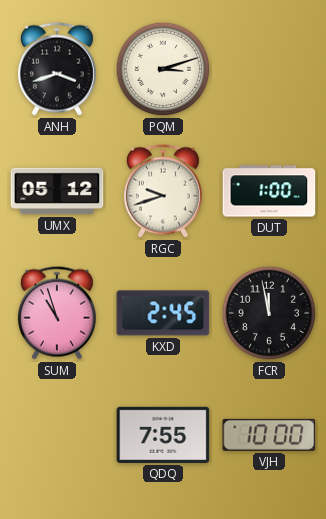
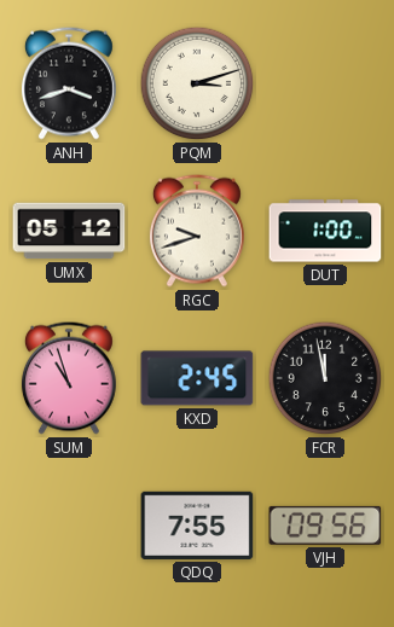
VJH: 10:00 -> 09:56 (325, 526)
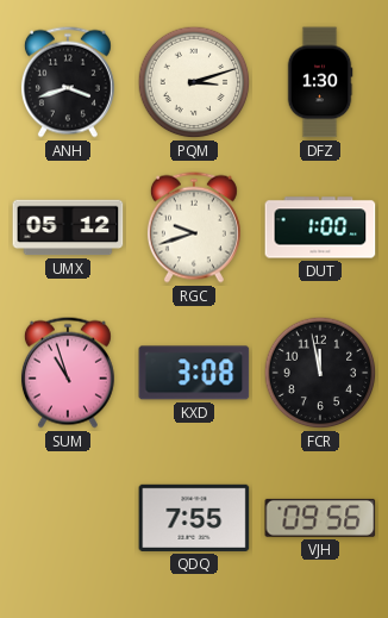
DFZ: none -> 1:30 (320, 82)
KXD: 2:45 -> 3:08 (194, 373)
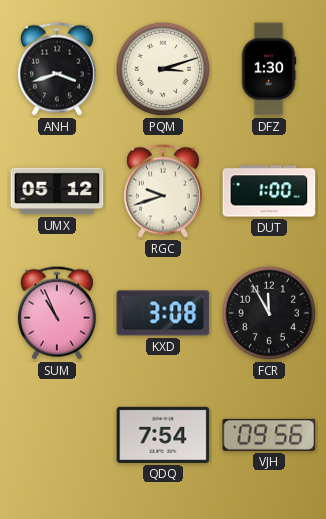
SUM: 10:57 -> 10:56 (57, 313)
FCR: 11:58 -> 11:55 (269, 313)
QDQ: 7:55 -> 7:54 (163, 435)
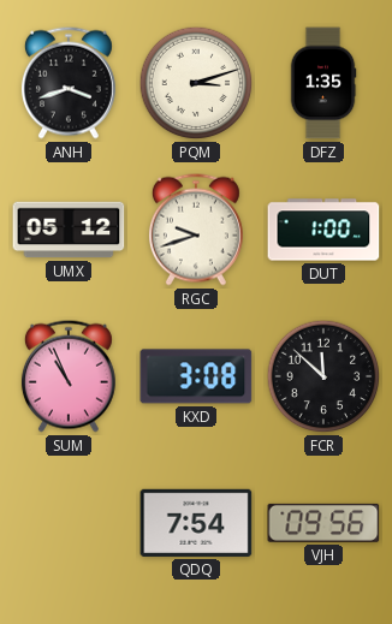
DFZ: 1:30 -> 1:35 (323, 83)
FCR: 11:55 -> 11:52 (323, 376)
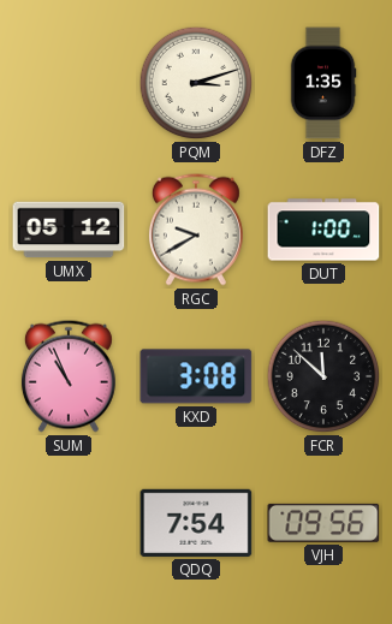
ANH: 3:42 -> none (69, 83)
RGC: 9:42 -> 9:40 (196, 230)
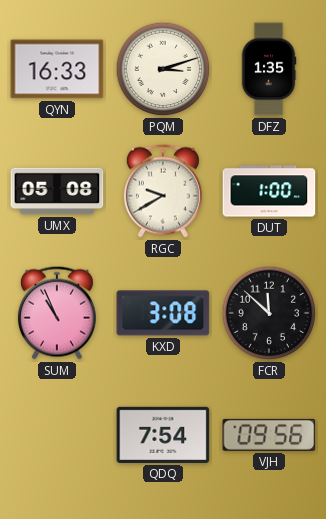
QYN: none -> 16:33 (57, 69)
UMX: 05:12 -> 05:08 (57, 191)
